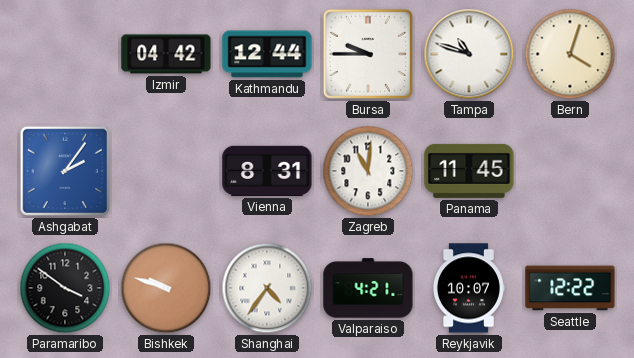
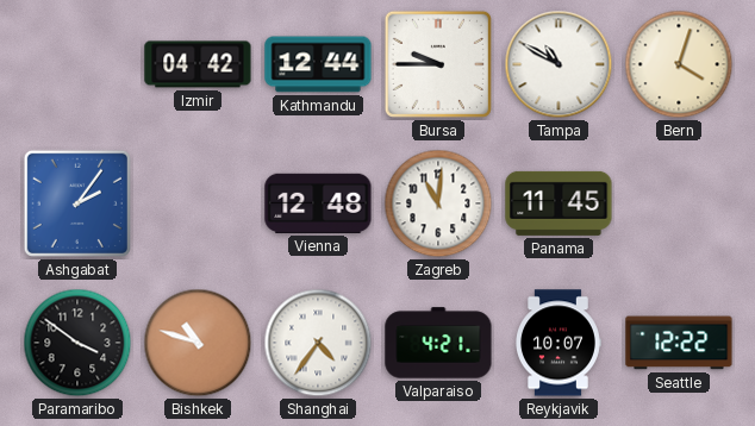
Tampa: 10:48 -> 10:50 (559, 64)
Vienna: 8:31 -> 12:48 (318, 203)
Bishkek: 9:48 -> 10:48 (198, 343)
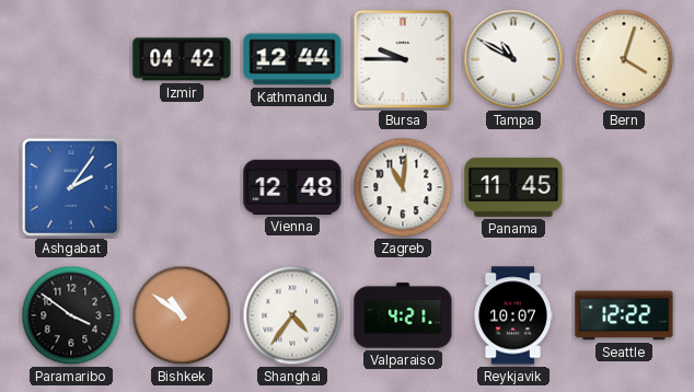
Bishkek: 10:48 -> 10:51 (182, 315)
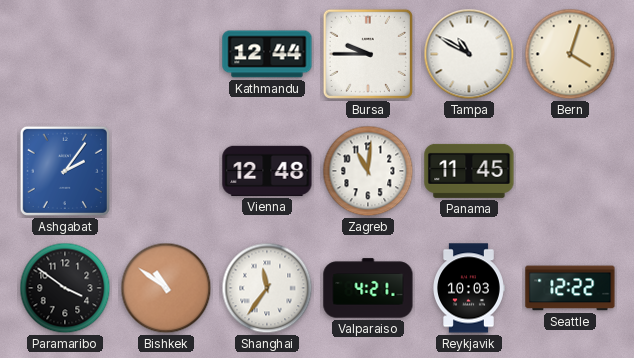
Izmir: 04:42 -> none (182, 59)
Shanghai: 4:36 -> 11:36 (267, 288)
Reykjavik: 10:07 -> 10:03 (469, 288)
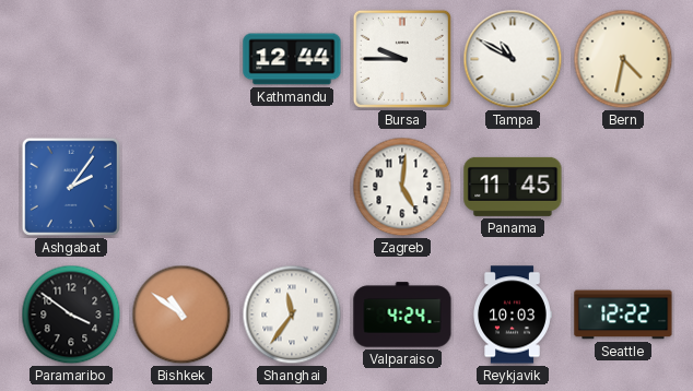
Bern: 4:03 -> 4:32 (623, 59)
Vienna: 12:48 -> none (267, 171)
Zagreb: 11:01 -> 5:01 (402, 187)
Valparaiso: 4:21 -> 4:24 (402, 315)
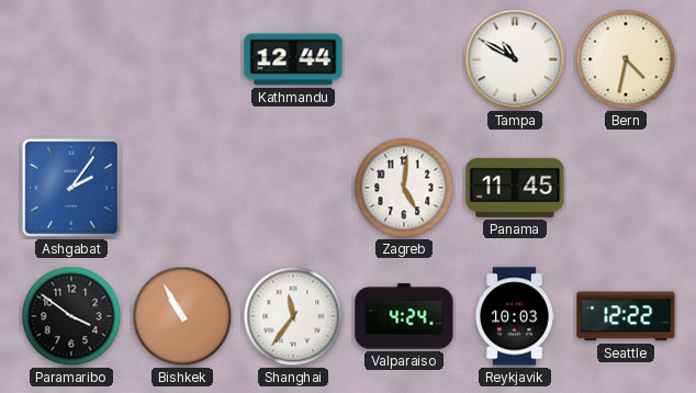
Bursa: 9:45 -> none (402, 59)
Bishkek: 10:51 -> 10:55 (182, 316)
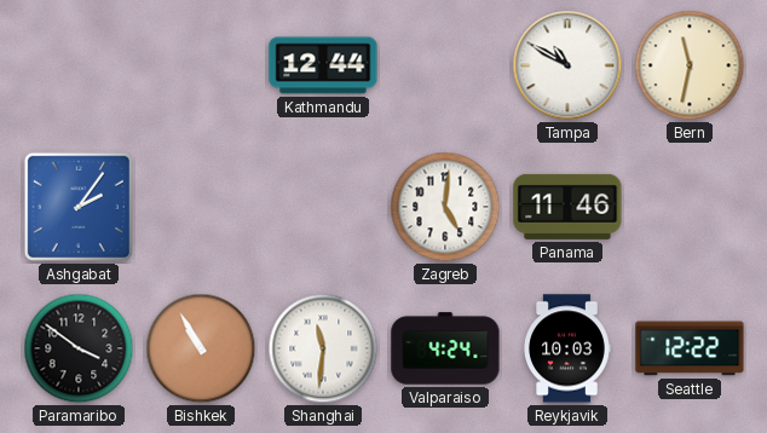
Bern: 4:32 -> 11:32 (690, 65)
Panama: 11:45 -> 11:46 (567, 207)
Shanghai: 11:36 -> 11:31 (323, 348)
